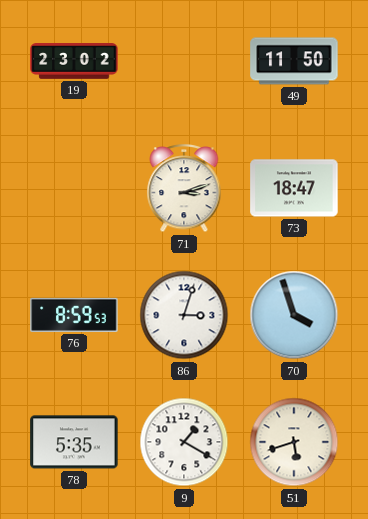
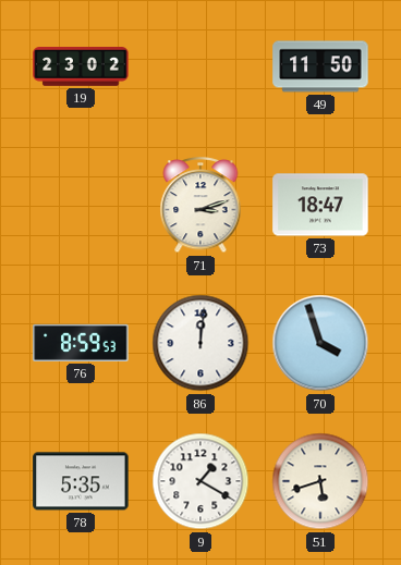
86: 3:03 -> 12:01 (200, 343)
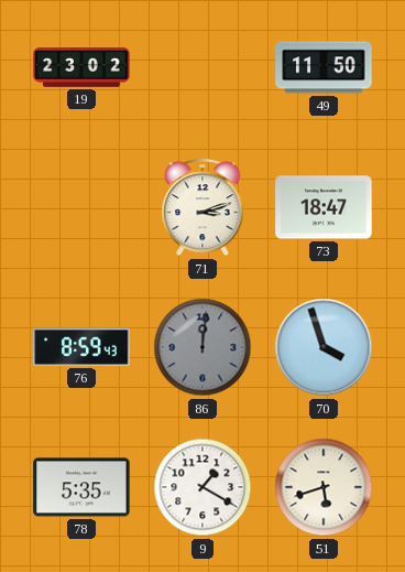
76: 8:59:53 -> 8:59:43 (81, 347)
86 dial: white -> grey (202, 347)
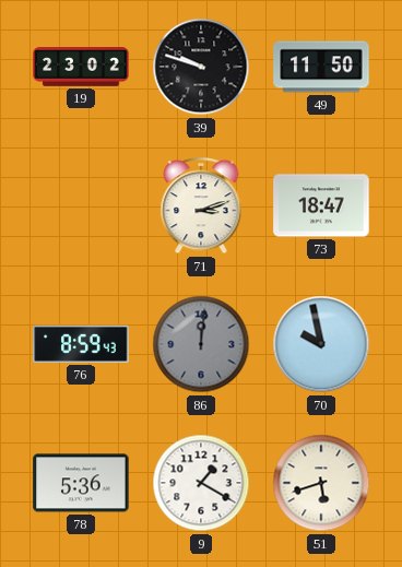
39: none -> 9:48 (201, 67)
70: 3:57 -> 9:58 (321, 344)
78: 5:35 -> 5:36 (81, 483)
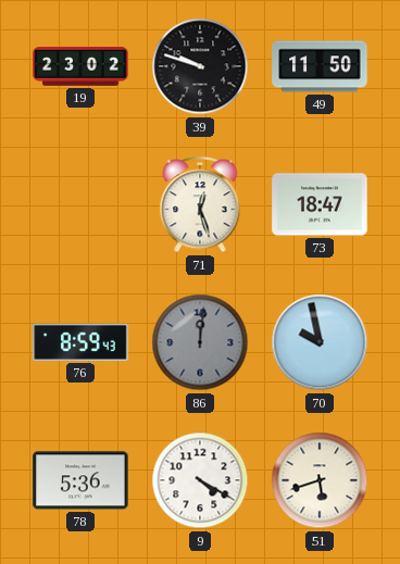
71: 3:12 -> 12:27 (200, 205)
9: 1:20 -> 4:20 (200, 480)
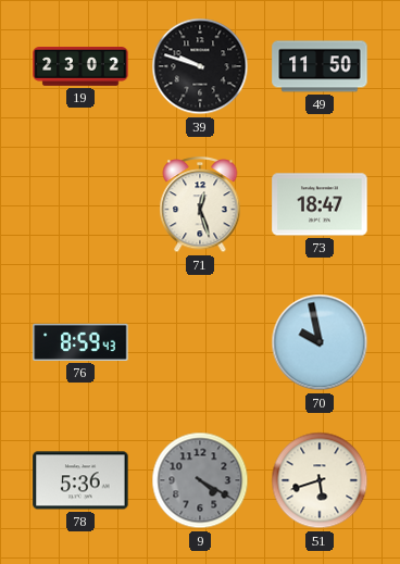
86: 12:01 -> none (200, 342)
9 dial: white -> grey (200, 480)
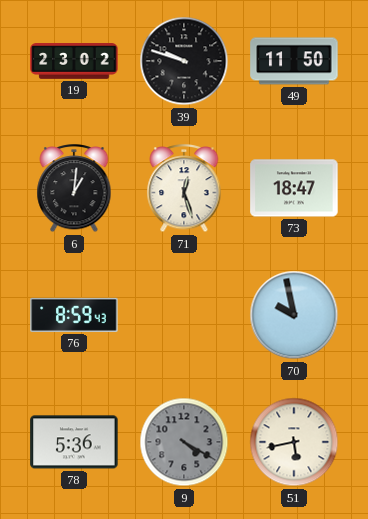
6: none -> 1:01 (74, 189)
51: 5:42 -> 5:43 (294, 442)
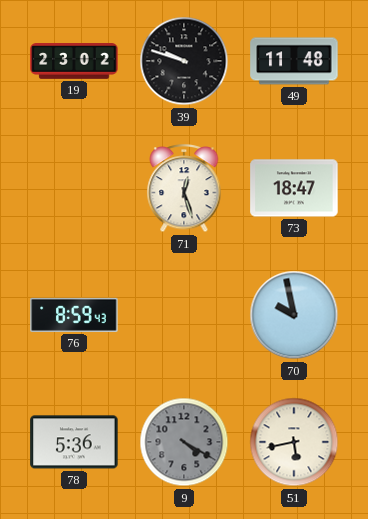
49: 11:50 -> 11:48 (294, 61)
6: 1:01 -> none (74, 189)
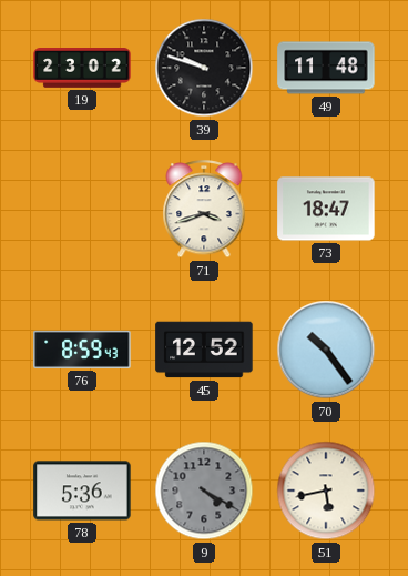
71: 12:27 -> 3:42 (204, 210)
45: none -> 12:52 (204, 350)
70: 9:58 -> 10:24 (326, 350)
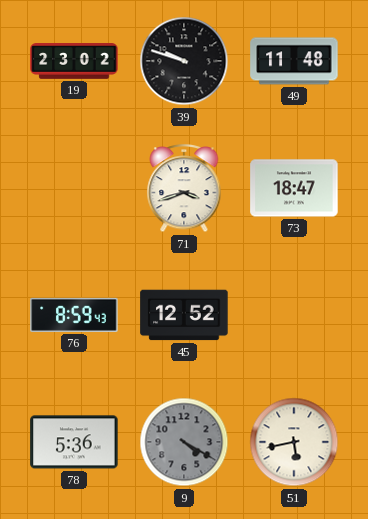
70: 10:24 -> none (326, 350)
